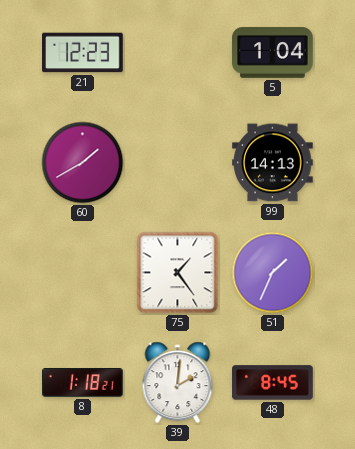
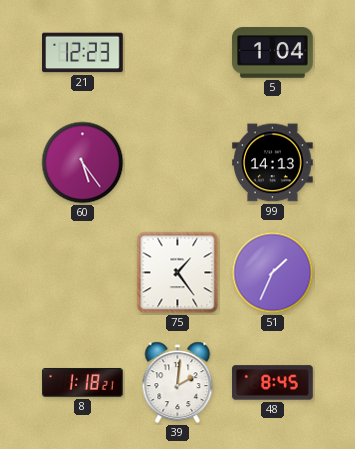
60: 1:40 -> 5:24 (83, 163)
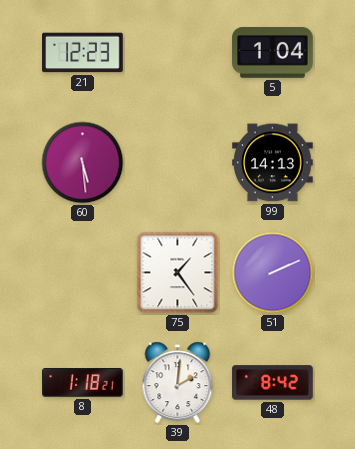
60: 5:24 -> 5:29 (83, 163)
51: 1:34 -> 2:11 (273, 273)
48: 8:45 -> 8:42 (273, 383)
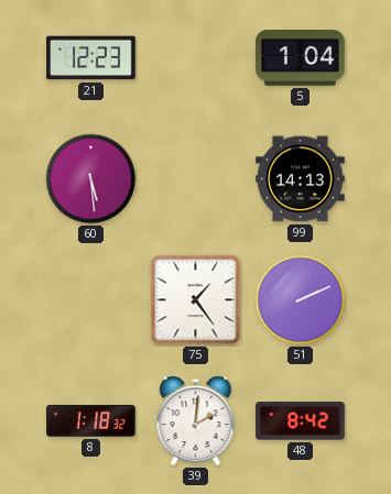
8: 1:18:21 -> 1:18:32 (91, 421)
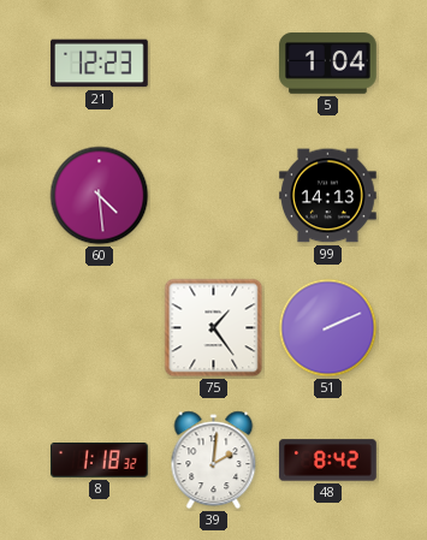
60: 5:29 -> 4:29 (100, 196)
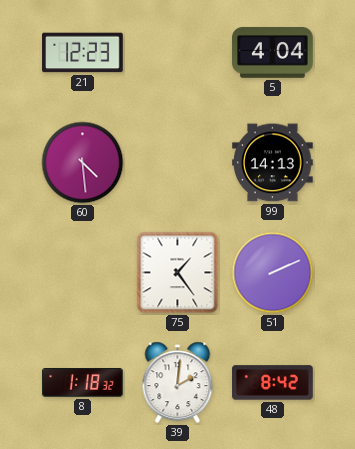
5: 1:04 -> 4:04 (273, 53)
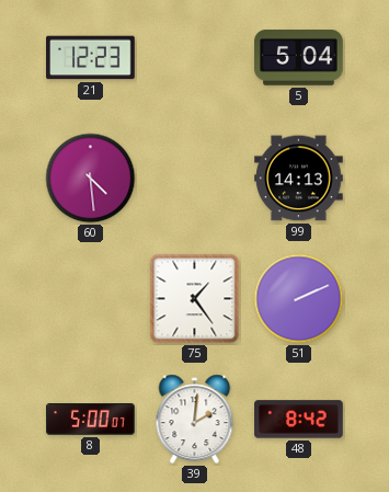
5: 4:04 -> 5:04 (299, 58)
8: 1:18 -> 5:00 (91, 420)
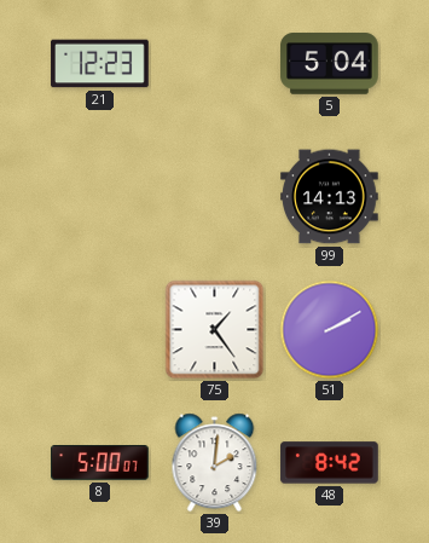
60: 4:29 -> none (91, 179)
51: 2:11 -> 2:10 (330, 330)
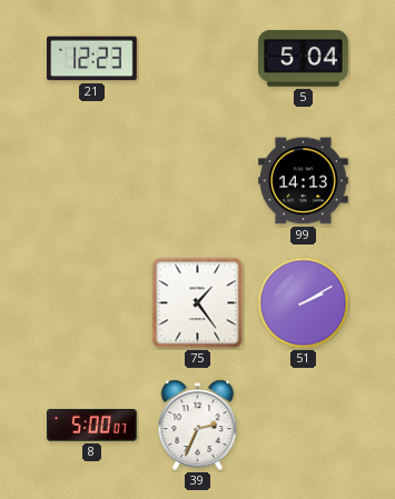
39: 2:01 -> 2:34 (198, 426)
48: 8:42 -> none (330, 463)
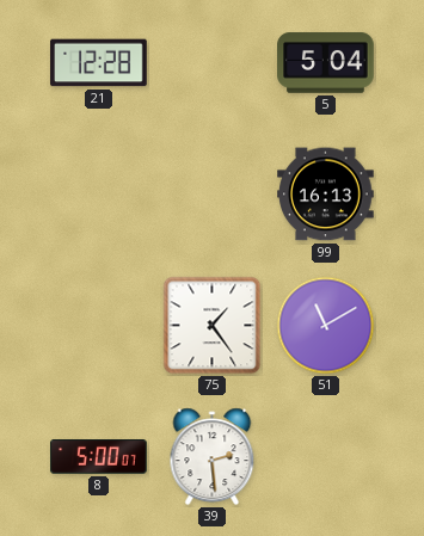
21: 12:23 -> 12:28 (99, 63)
99: 14:13 -> 16:13 (326, 195)
51: 2:10 -> 11:10 (326, 326)
39: 2:34 -> 2:29 (213, 457)
